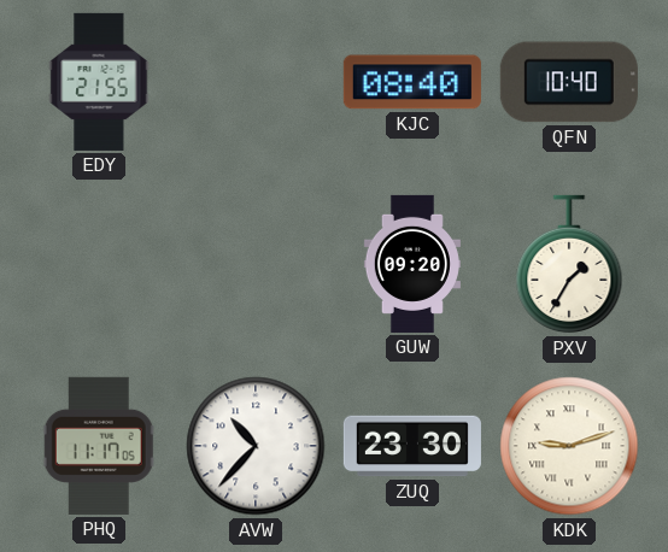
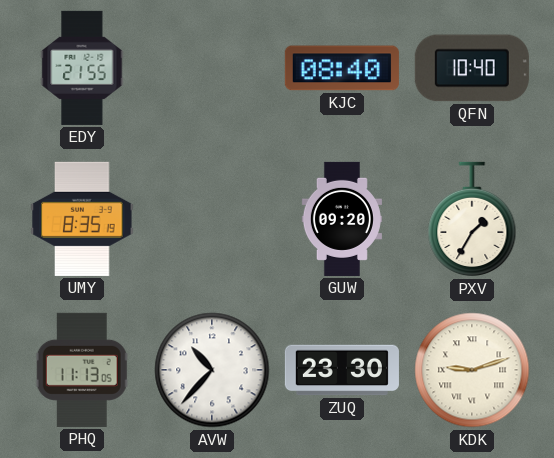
UMY: none -> 8:35 (82, 219)
PHQ: 11:17 -> 11:13 (82, 370)
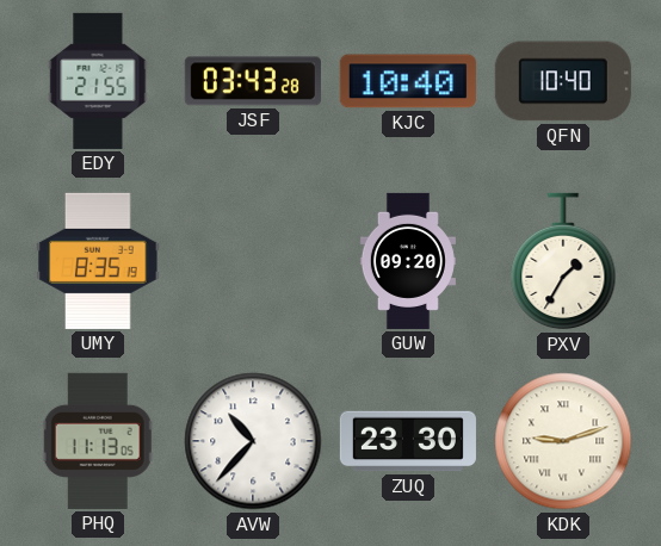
JSF: none -> 03:43 (253, 81)
KJC: 08:40 -> 10:40 (408, 81)
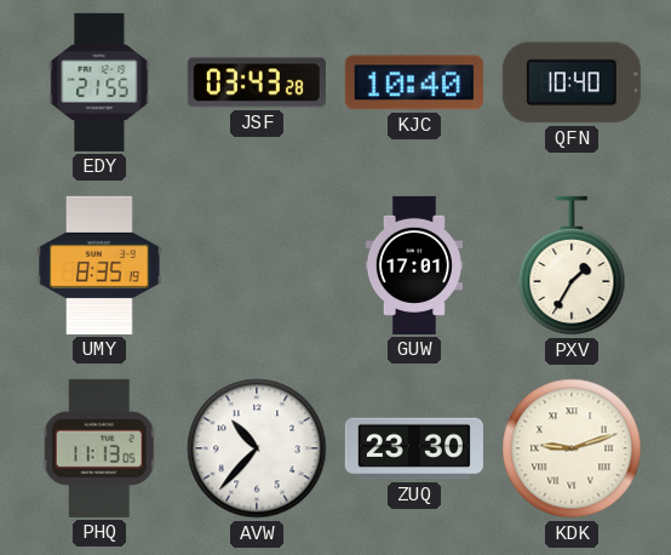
GUW: 09:20 -> 17:01 (414, 265)
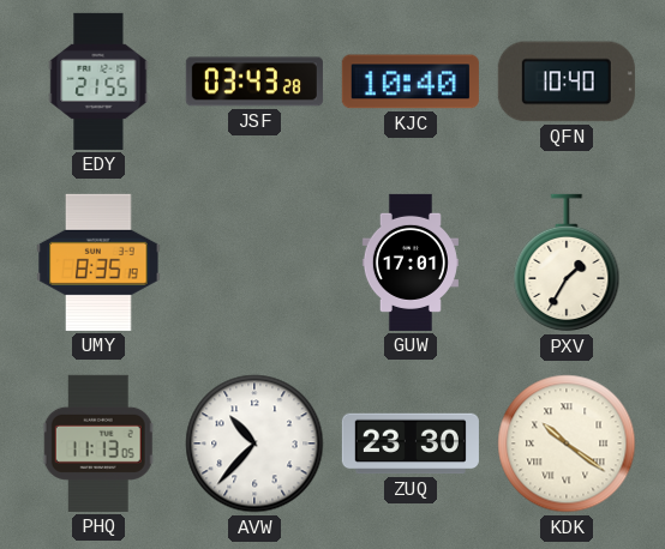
KDK: 9:12 -> 10:21 (567, 444)
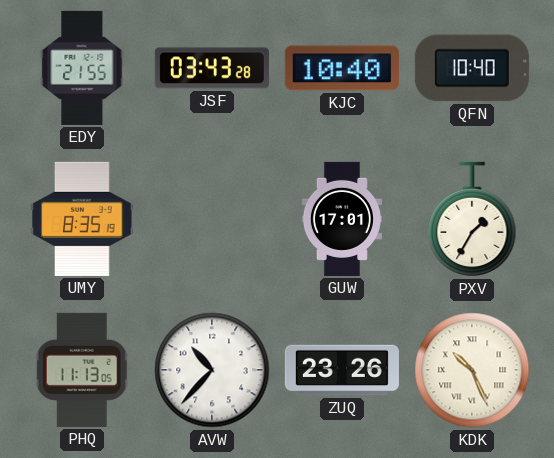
ZUQ: 23:30 -> 23:26 (342, 370)
KDK: 10:21 -> 10:26 (472, 370)
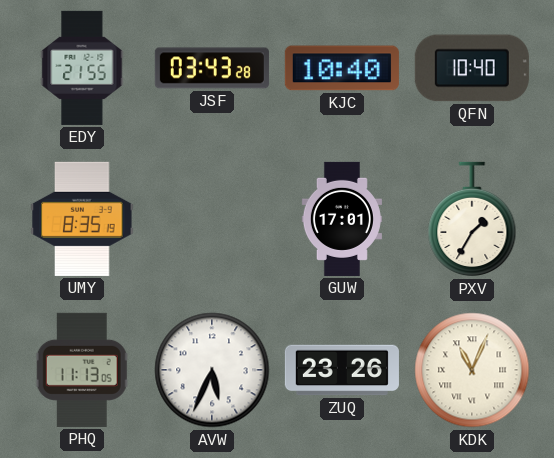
AVW: 10:37 -> 5:34 (212, 370)
KDK: 10:26 -> 11:04 (472, 370)
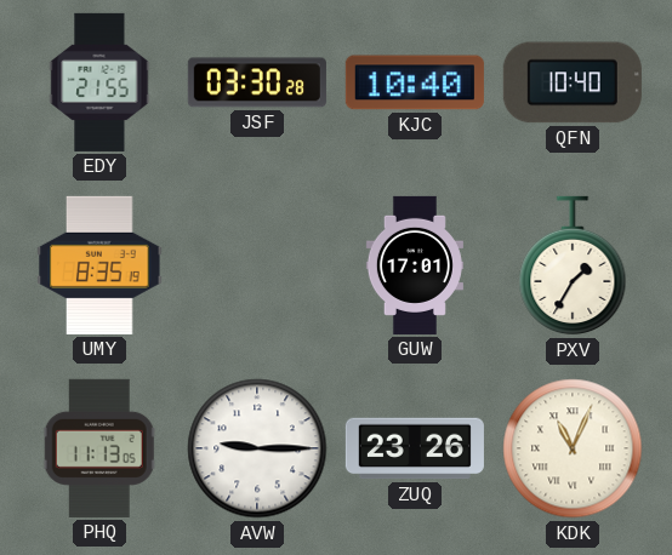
JSF: 03:43 -> 03:30 (257, 82)
AVW: 5:34 -> 9:15 (257, 448)
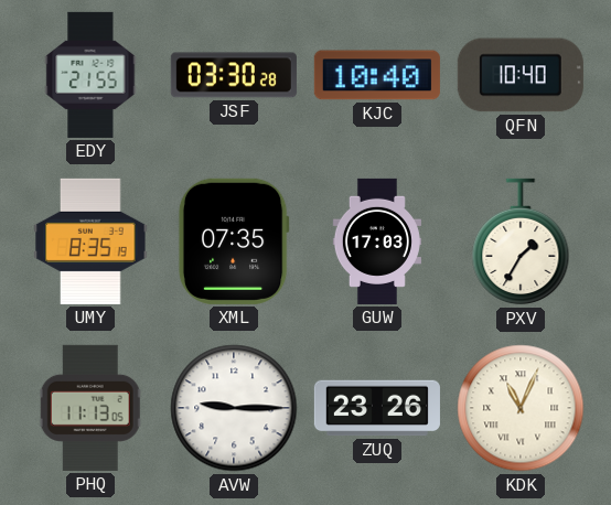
XML: none -> 07:35 (234, 241)
GUW: 17:01 -> 17:03 (377, 241)
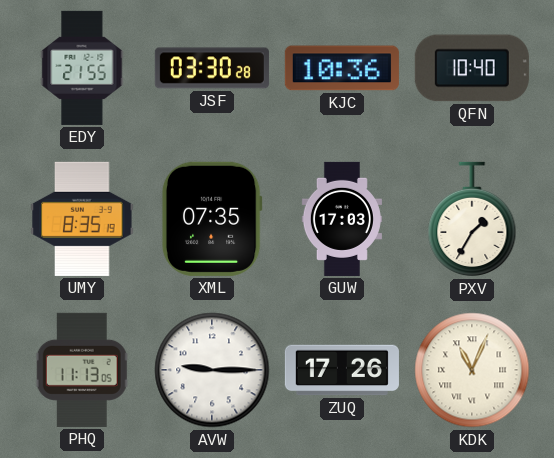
KJC: 10:40 -> 10:36 (342, 68)
ZUQ: 23:26 -> 17:26 (342, 370)
